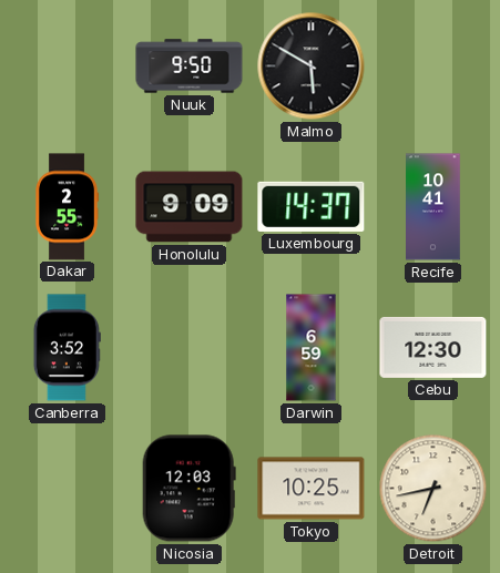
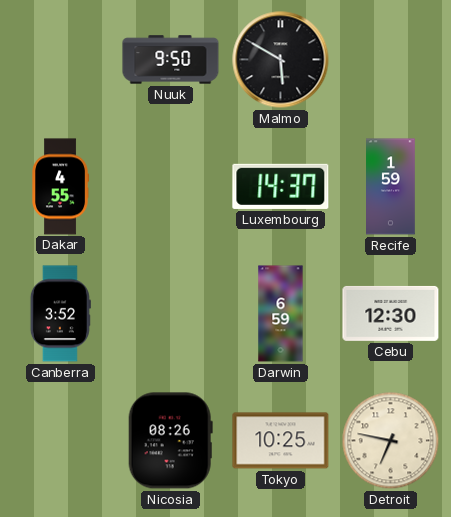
Dakar: 2:55 -> 4:55 (60, 187)
Honolulu: 9:09 -> none (190, 207)
Recife: 10:41 -> 1:59 (391, 187)
Nicosia: 12:03 -> 08:26 (170, 441)
Detroit: 6:43 -> 6:47 (391, 441)
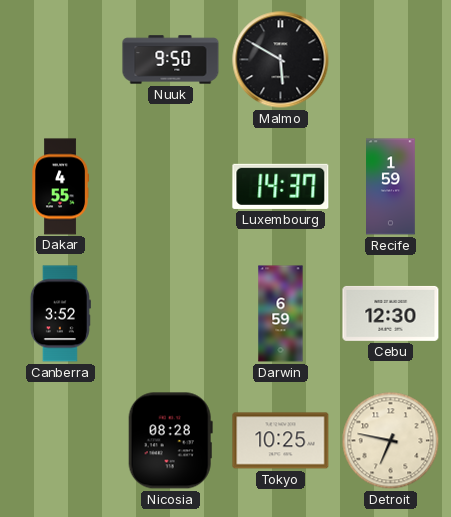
Nicosia: 08:26 -> 08:28 (170, 441)
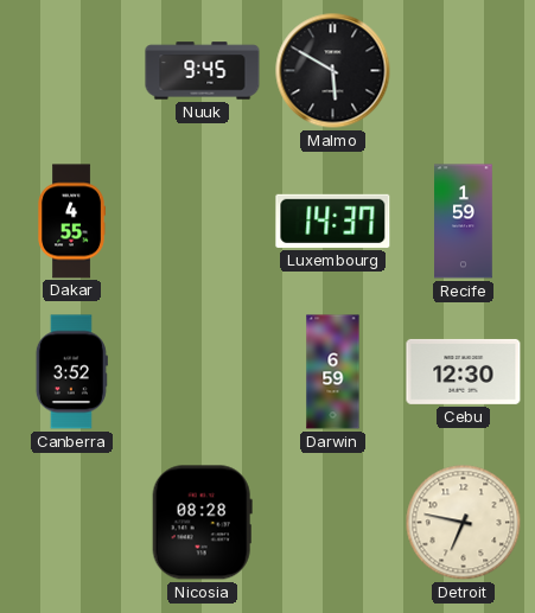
Nuuk: 9:50 -> 9:45 (203, 71)
Tokyo: 10:25 -> none (281, 441)
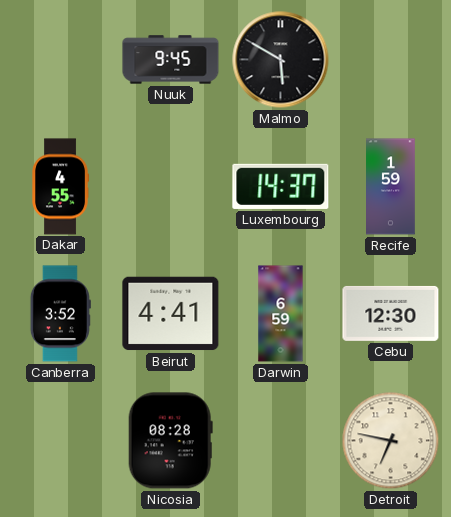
Beirut: none -> 4:41 (171, 314)
